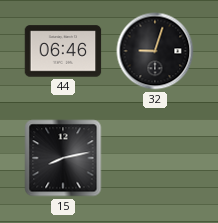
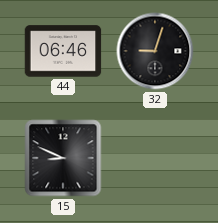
15: 8:13 -> 8:49 (63, 158)
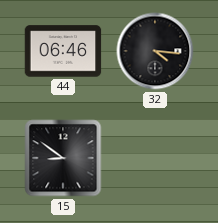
32: 9:03 -> 4:16 (155, 51)
15: 8:49 -> 8:51 (63, 158)
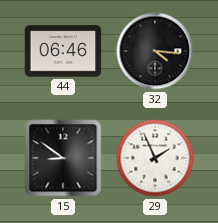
29: none -> 1:56 (155, 158)
